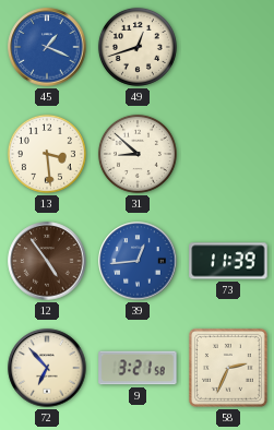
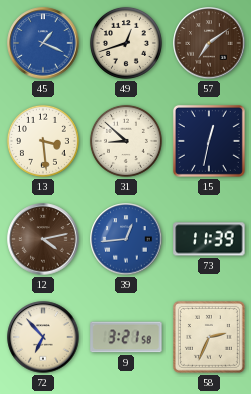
57: none -> 7:09 (209, 43)
15: none -> 12:32 (209, 141)
12: 4:54 -> 4:13 (43, 239)
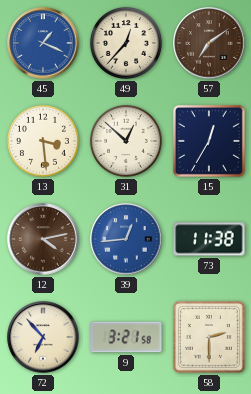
49: 12:42 -> 12:37 (126, 43)
31: 8:52 -> 12:52 (126, 141)
15: 12:32 -> 12:35 (209, 141)
73: 11:39 -> 11:38 (209, 239)
58: 2:34 -> 2:30 (209, 337)
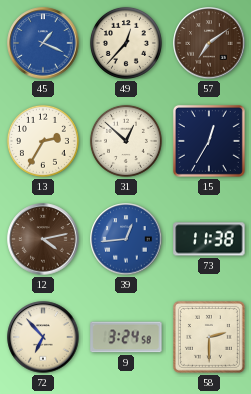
13: 3:29 -> 2:35 (43, 141)
9: 3:21 -> 3:24 (126, 337)
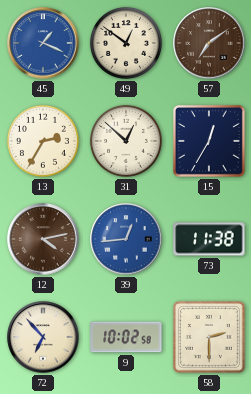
49: 12:37 -> 12:51 (126, 43)
9: 3:24 -> 10:02 (126, 337)
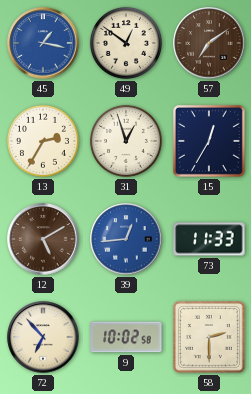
45: 1:19 -> 1:17 (43, 43)
31: 12:52 -> 12:57 (126, 141)
12: 4:13 -> 5:10 (43, 239)
73: 11:38 -> 11:33 (209, 239)
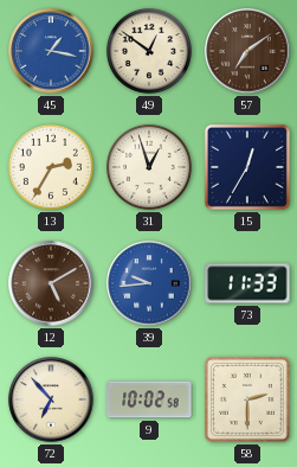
39: 12:44 -> 9:44 (149, 283)
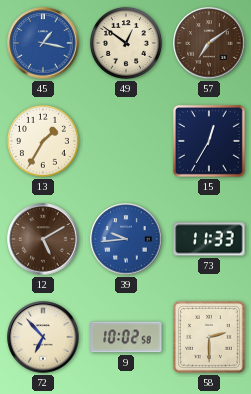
13: 2:35 -> 1:35 (43, 141)
31: 12:57 -> none (149, 167)
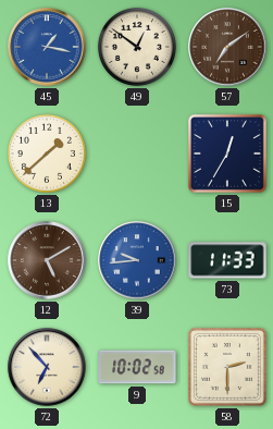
13: 1:35 -> 1:38 (47, 154)
